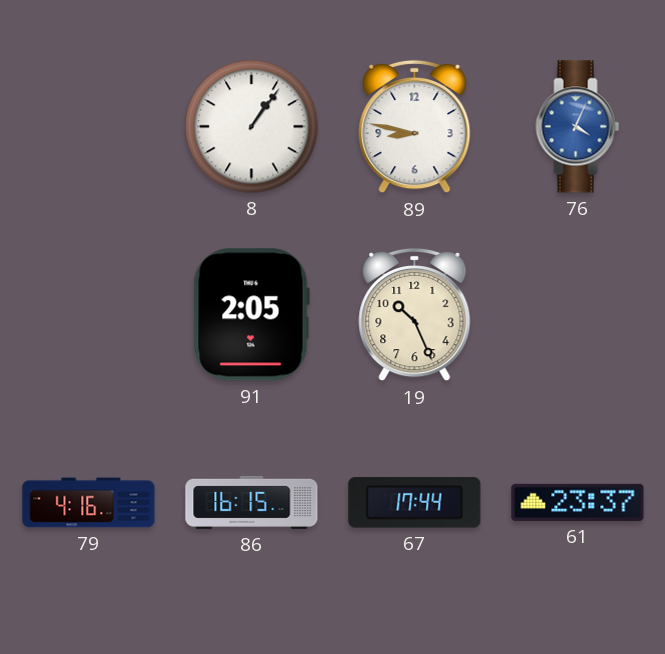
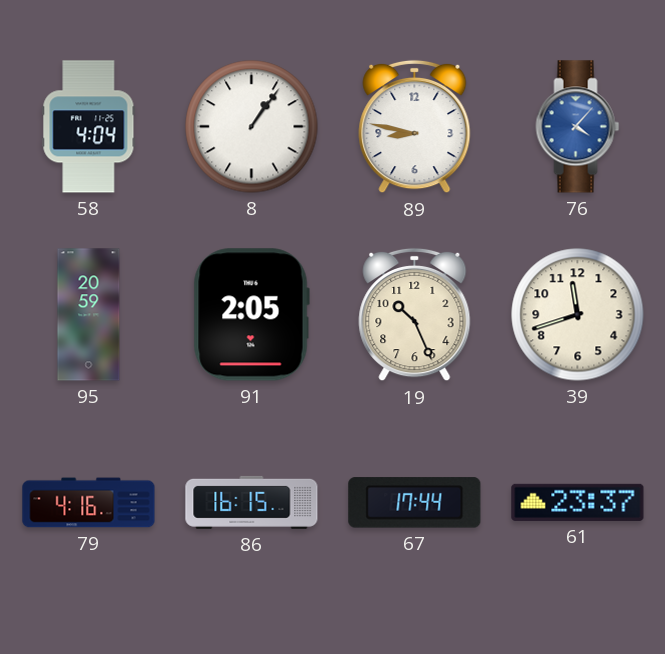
58: none -> 4:04 (89, 127)
76: 4:04 -> 4:07 (578, 127)
95: none -> 20:59 (89, 315)
39: none -> 11:42 (578, 315)
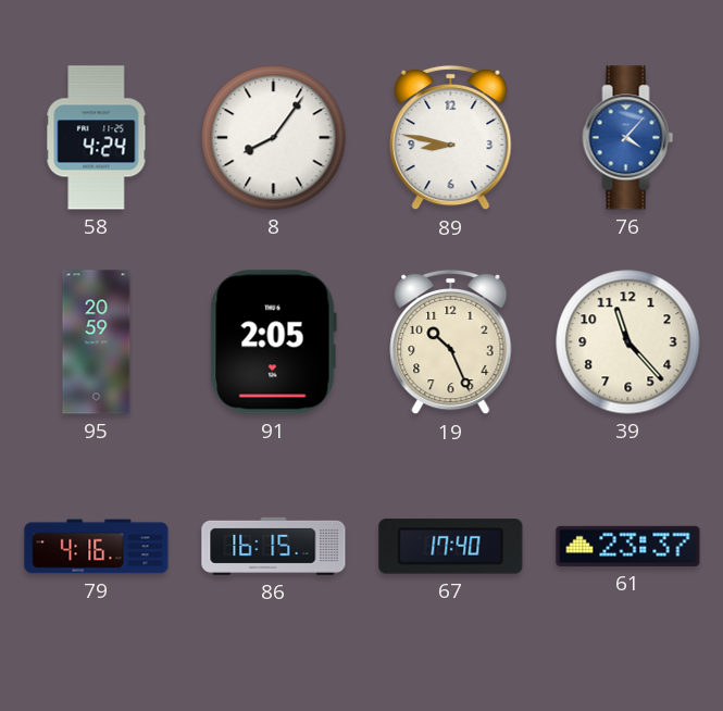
58: 4:04 -> 4:24 (97, 138)
8: 1:06 -> 8:06 (274, 138)
39: 11:42 -> 11:23 (628, 342)
67: 17:44 -> 17:40 (451, 547)
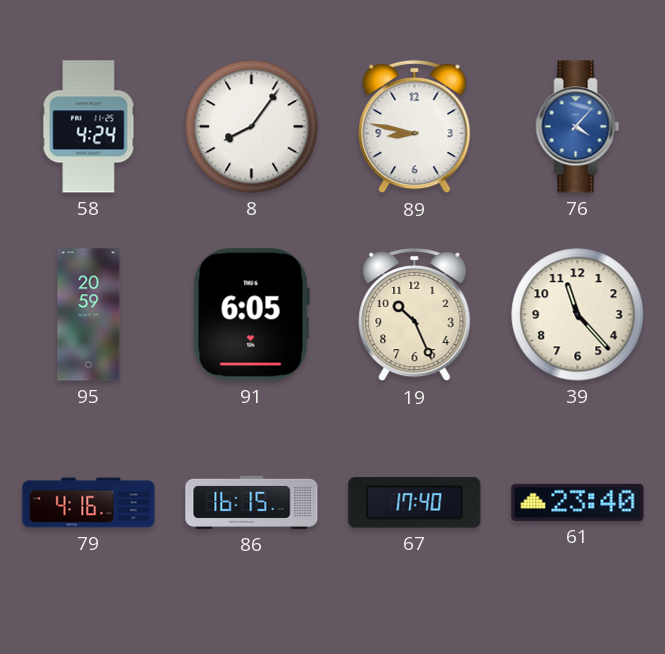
91: 2:05 -> 6:05 (251, 315)
61: 23:37 -> 23:40 (578, 502)
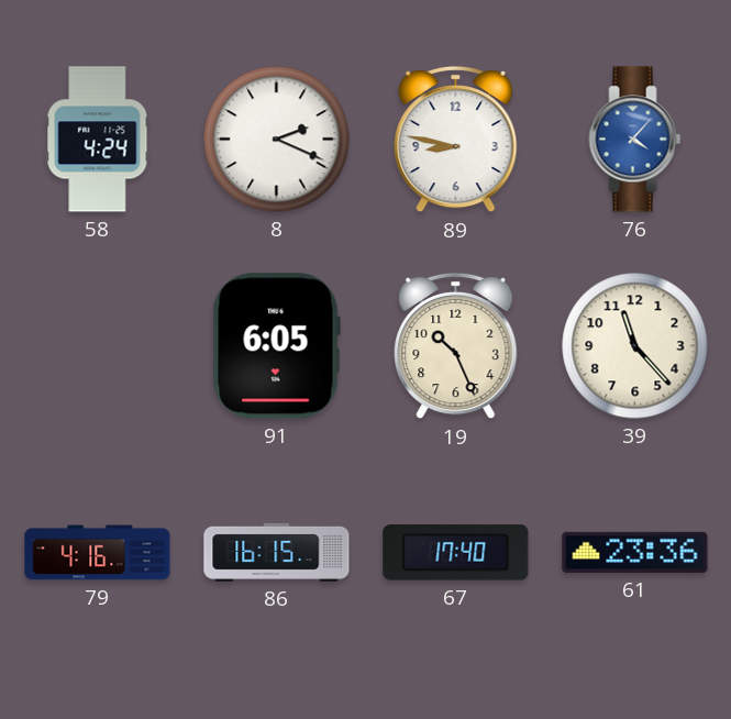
8: 8:06 -> 2:19 (277, 140)
95: 20:59 -> none (89, 315)
61: 23:40 -> 23:36 (635, 552)
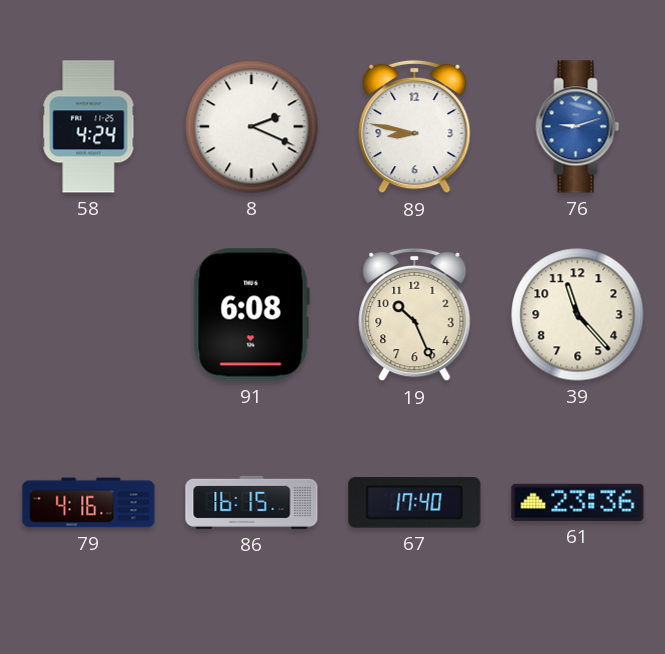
76: 4:07 -> 9:12 (578, 127)
91: 6:05 -> 6:08 (251, 315)
